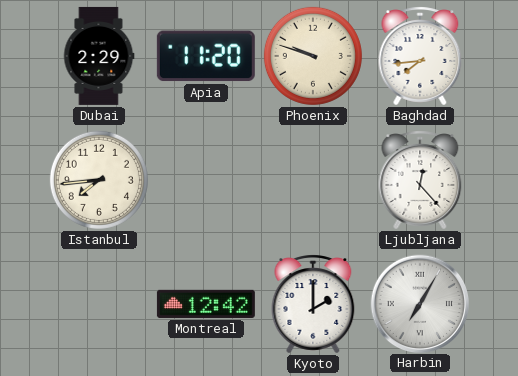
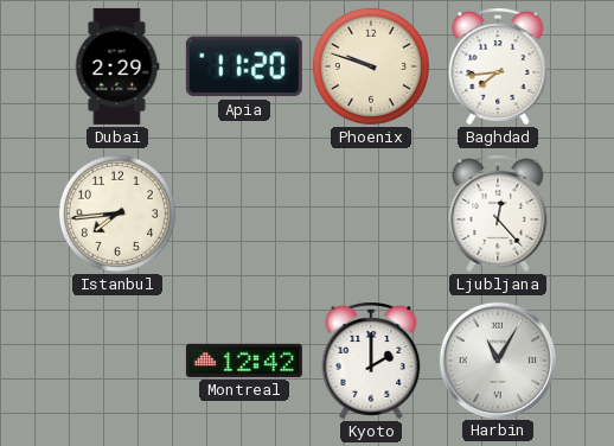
Harbin: 7:05 -> 11:05 (497, 359)
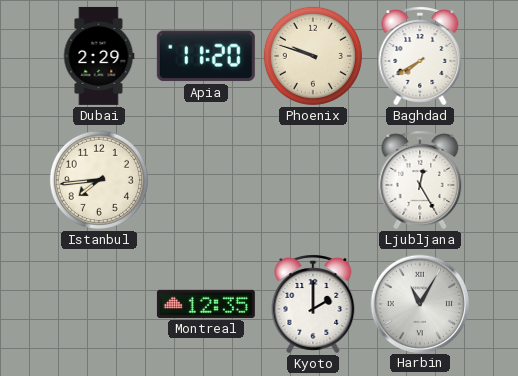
Baghdad: 7:44 -> 7:40 (420, 56)
Ljubljana: 12:23 -> 12:25 (420, 180)
Montreal: 12:42 -> 12:35 (206, 304)
